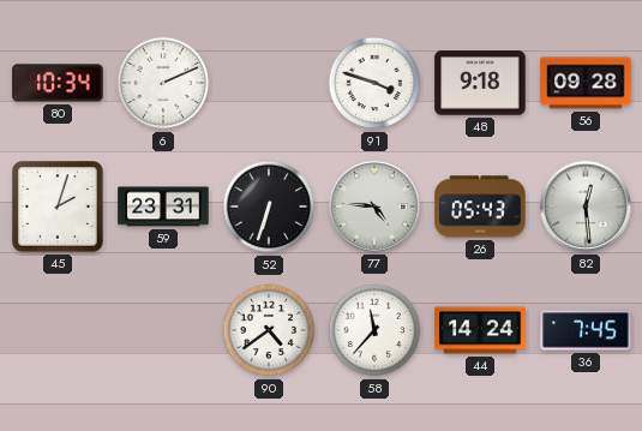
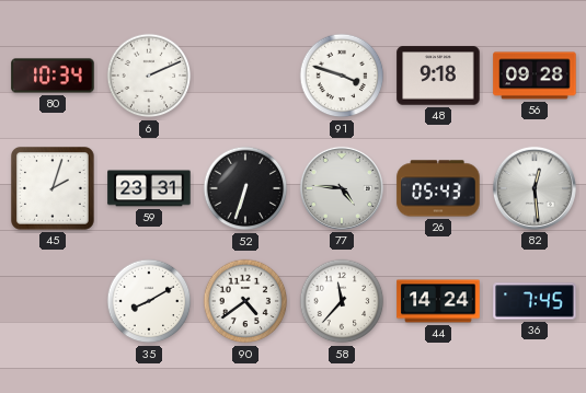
35: none -> 8:10 (149, 301)
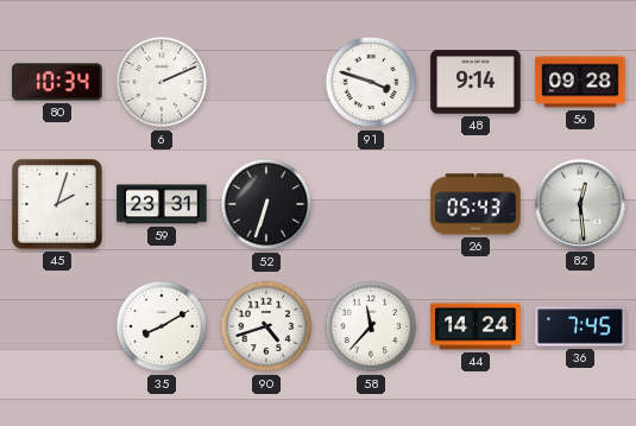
48: 9:18 -> 9:14 (476, 82)
77: 4:46 -> none (342, 188)
90: 4:39 -> 4:42 (266, 326)
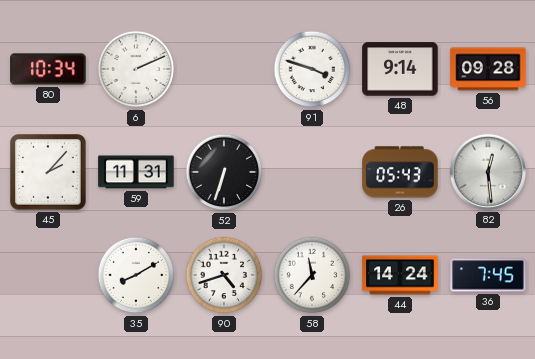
45: 2:03 -> 2:07 (49, 173)
59: 23:31 -> 11:31 (136, 172)
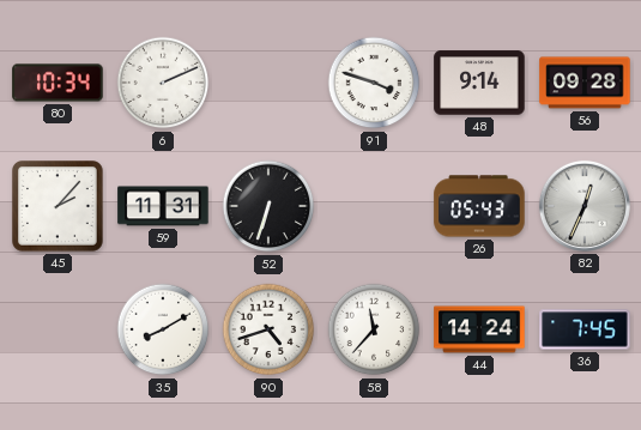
82: 12:29 -> 12:34 (585, 206)
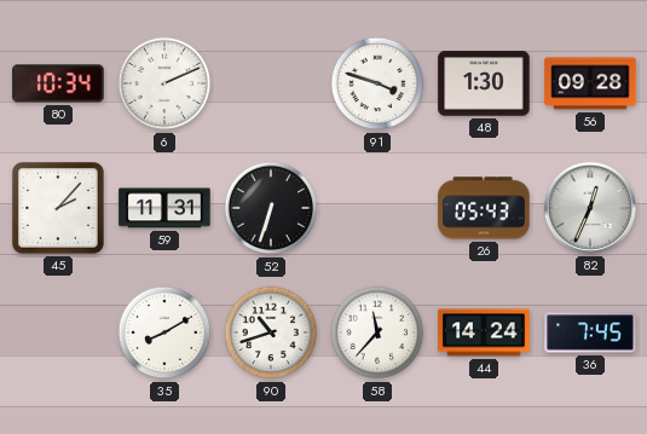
48: 9:14 -> 1:30 (484, 83)
90: 4:42 -> 10:42 (271, 332)
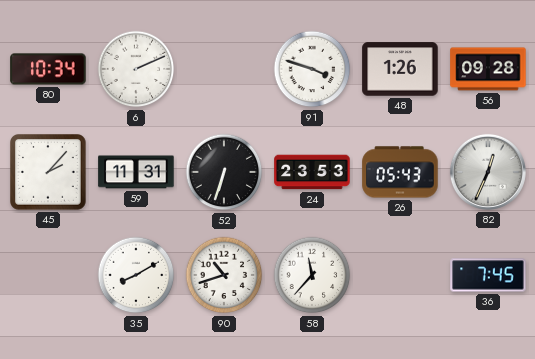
48: 1:30 -> 1:26 (400, 69)
24: none -> 23:53 (312, 172)
44: 14:24 -> none (484, 332)
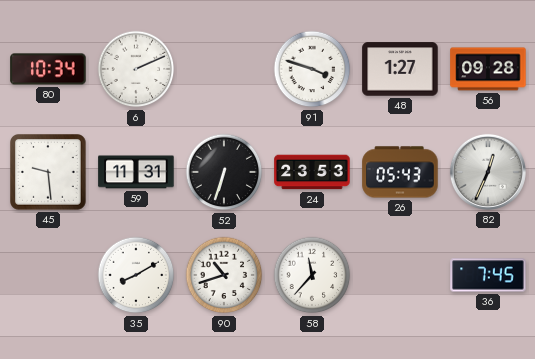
48: 1:26 -> 1:27 (400, 69)
45: 2:07 -> 9:29 (49, 173)
